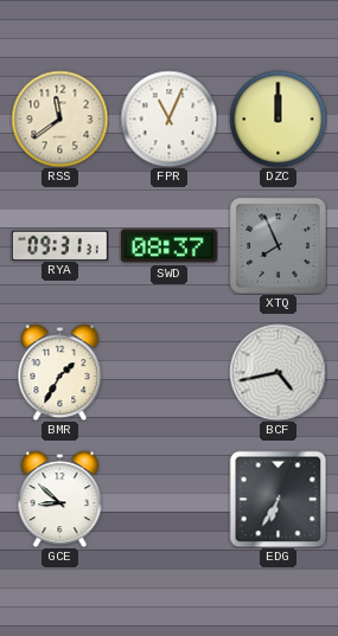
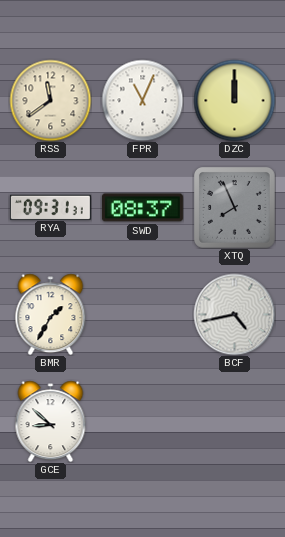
EDG: 6:35 -> none (278, 499)
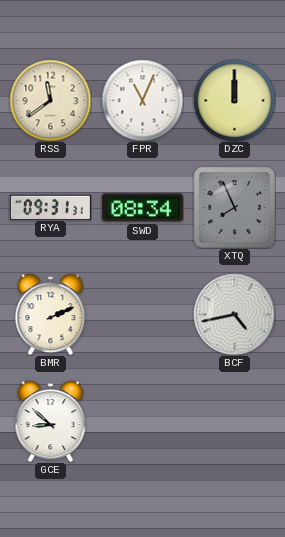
SWD: 08:37 -> 08:34 (142, 208)
BMR: 1:35 -> 2:11 (51, 314)
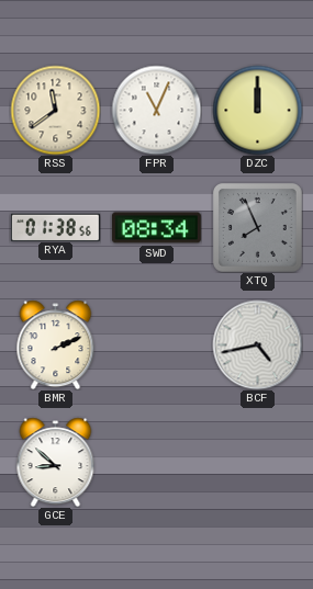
RYA: 09:31 -> 01:38 (55, 227)
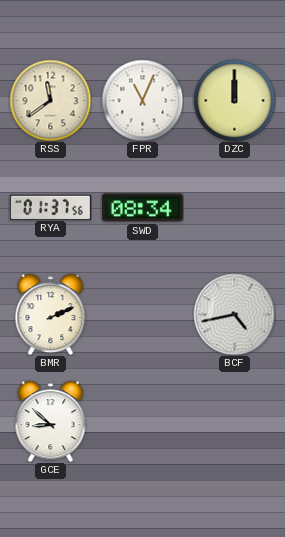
RYA: 01:38 -> 01:37 (50, 207)
XTQ: 7:56 -> none (258, 228)
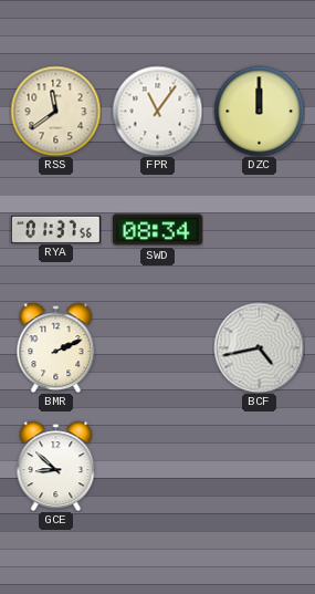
FPR: 11:04 -> 11:06 (157, 111)
